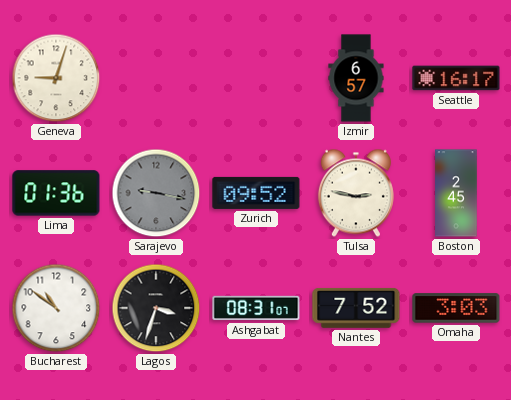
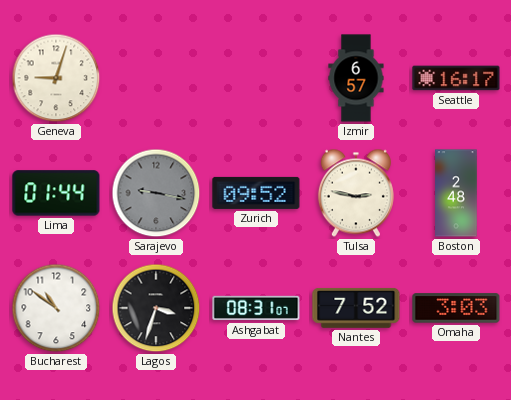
Lima: 01:36 -> 01:44 (56, 193)
Boston: 2:45 -> 2:48 (456, 193)
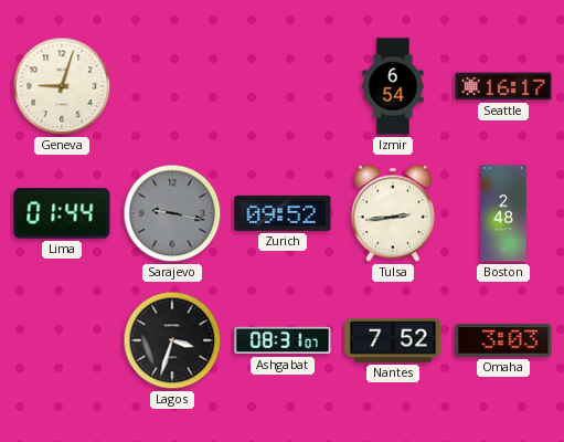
Izmir: 6:57 -> 6:54 (393, 86)
Tulsa: 2:47 -> 2:44 (393, 213)
Bucharest: 10:51 -> none (56, 308)
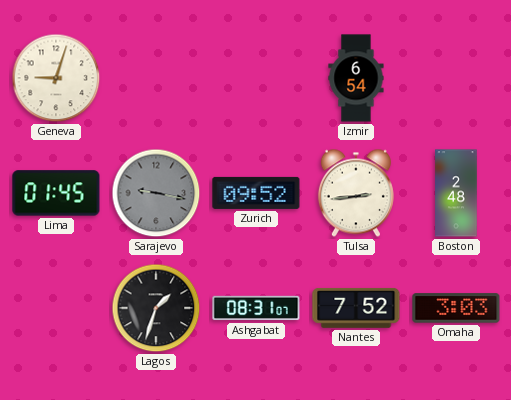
Seattle: 16:17 -> none (503, 86)
Lima: 01:44 -> 01:45 (56, 193)
Lagos: 3:33 -> 1:33 (156, 308)
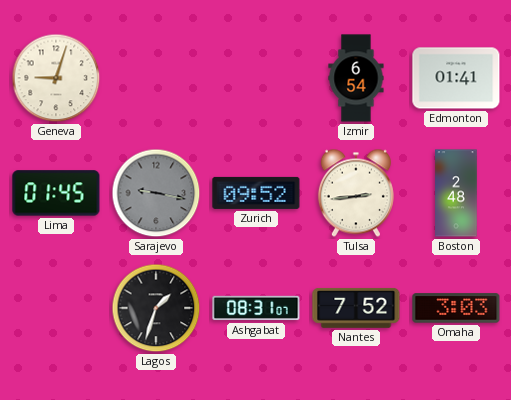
Edmonton: none -> 01:41 (456, 78)
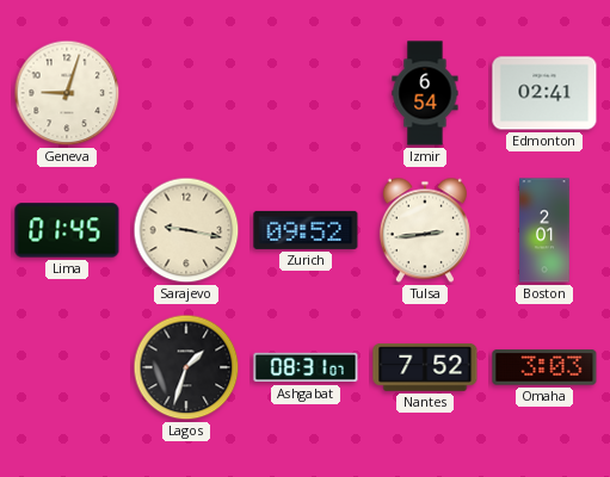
Edmonton: 01:41 -> 02:41 (544, 93)
Sarajevo dial: grey -> cream (186, 230)
Boston: 2:48 -> 2:01 (544, 230)
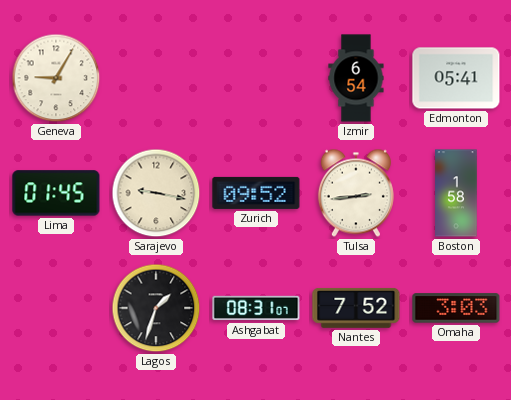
Geneva: 9:03 -> 9:05 (56, 78)
Edmonton: 02:41 -> 05:41 (456, 78)
Boston: 2:01 -> 1:58 (456, 193)
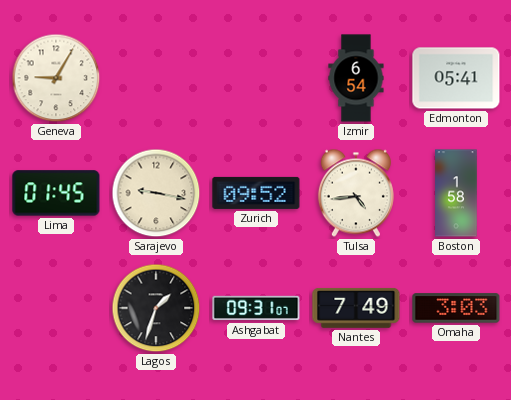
Tulsa: 2:44 -> 4:44 (356, 193)
Ashgabat: 08:31 -> 09:31 (256, 308)
Nantes: 7:52 -> 7:49 (356, 308)
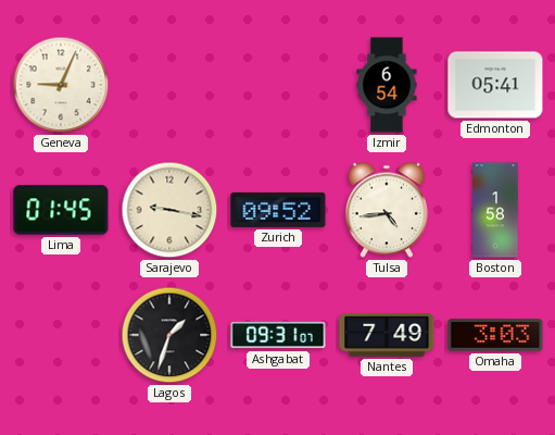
Geneva: 9:05 -> 9:04 (61, 85)
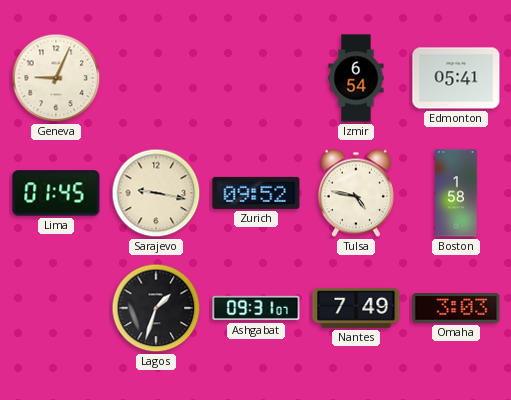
Tulsa: 4:44 -> 4:47 (356, 193)
